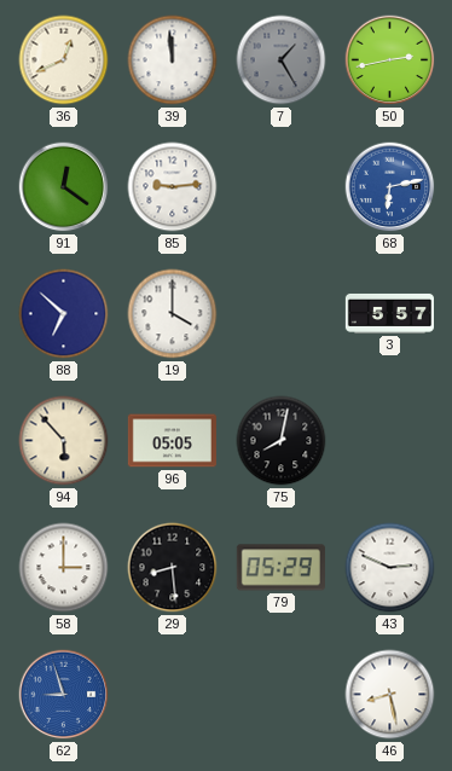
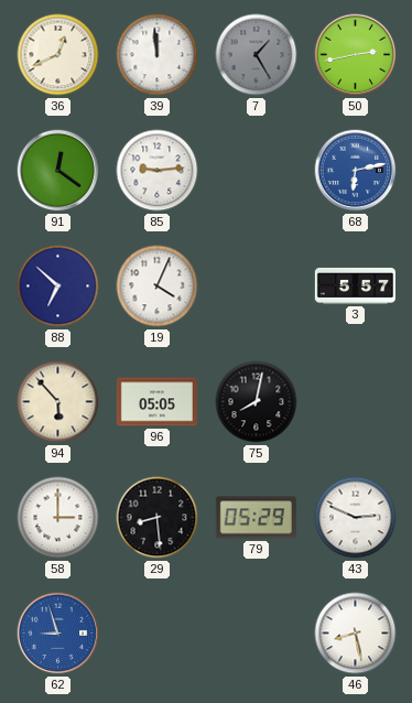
19: 4:00 -> 4:04 (158, 286)
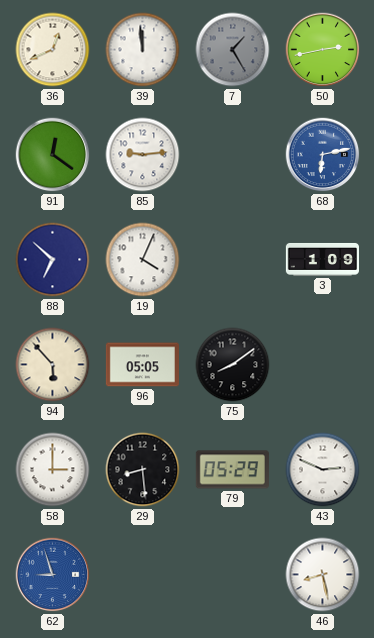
3: 5:57 -> 1:09 (322, 259)
75: 8:02 -> 8:09 (233, 365)
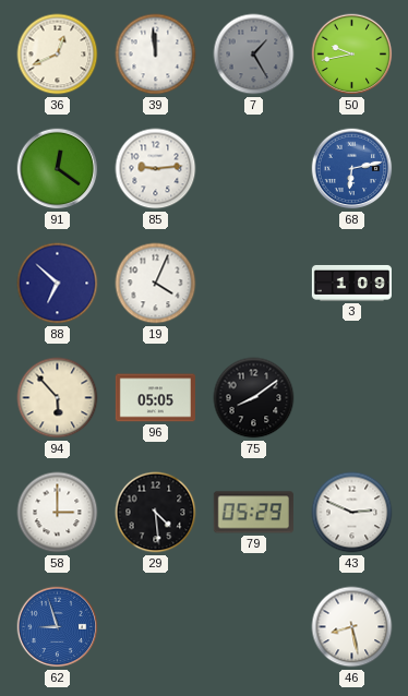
50: 2:43 -> 9:43 (352, 55)
29: 8:29 -> 4:29 (156, 513)
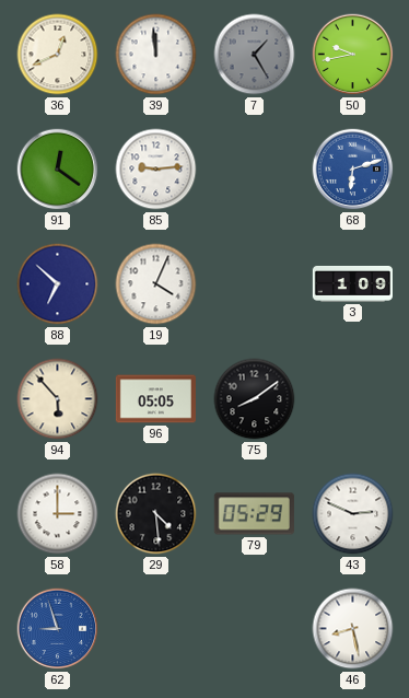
68: 6:13 -> 6:12 (353, 170)
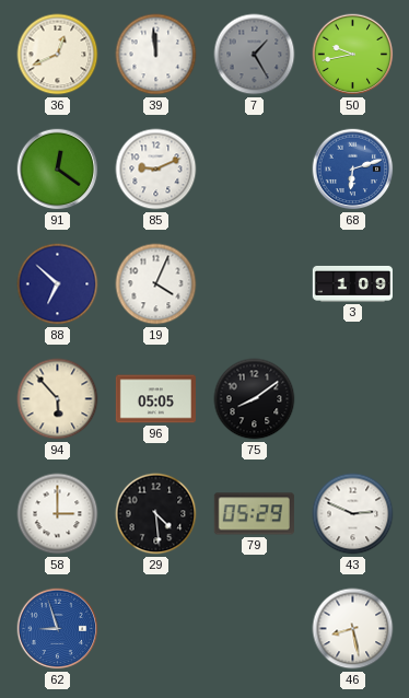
85: 9:14 -> 9:11 (156, 170)
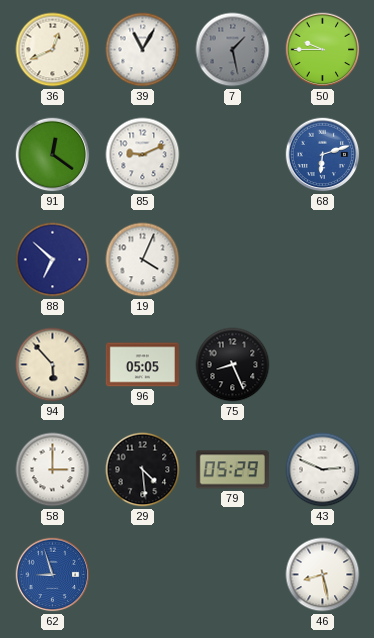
39: 11:59 -> 11:05 (143, 50)
7: 1:25 -> 1:28 (233, 50)
50: 9:43 -> 9:45 (323, 50)
3: 1:09 -> none (352, 283)
75: 8:09 -> 8:26 (233, 365)
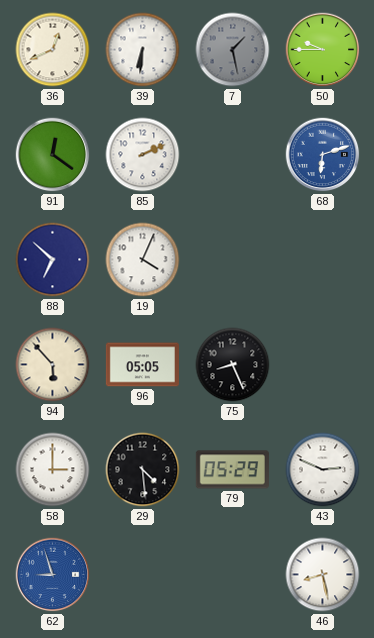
39: 11:05 -> 6:31 (143, 50)
85: 9:11 -> 2:11 (143, 155)
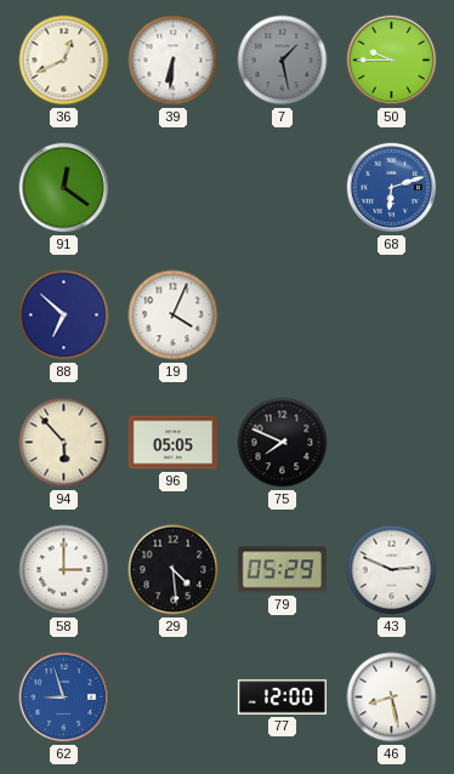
85: 2:11 -> none (143, 155)
75: 8:26 -> 7:49 (283, 443)
77: none -> 12:00 (282, 698)
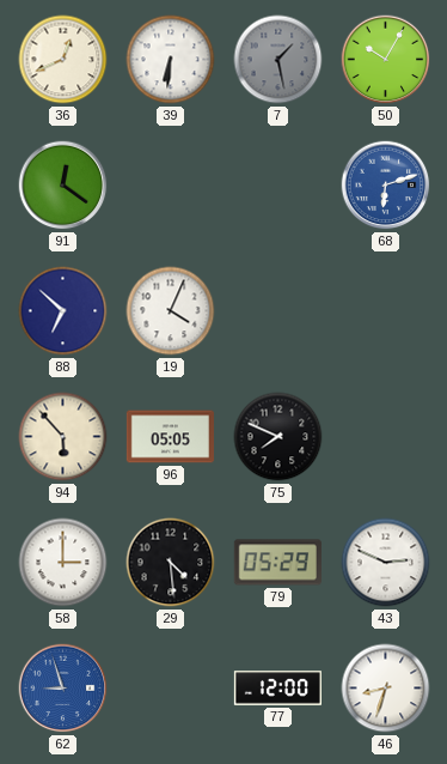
50: 9:45 -> 10:05 (386, 60)
46: 8:28 -> 8:33 (386, 689)
